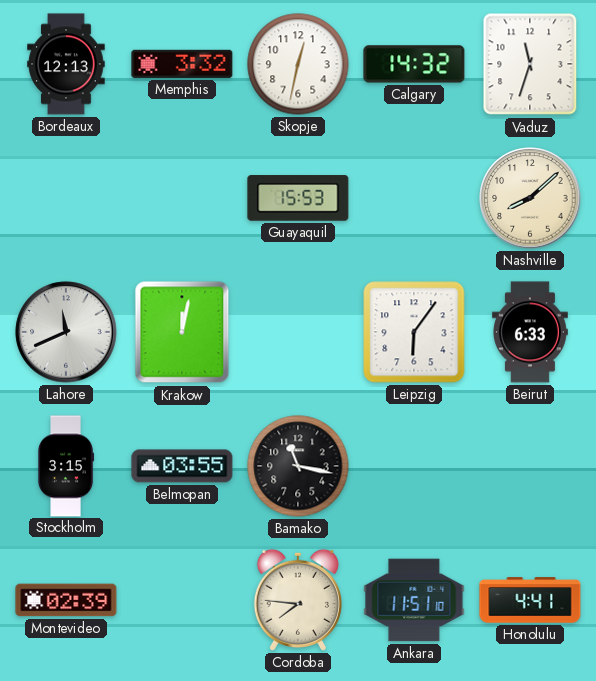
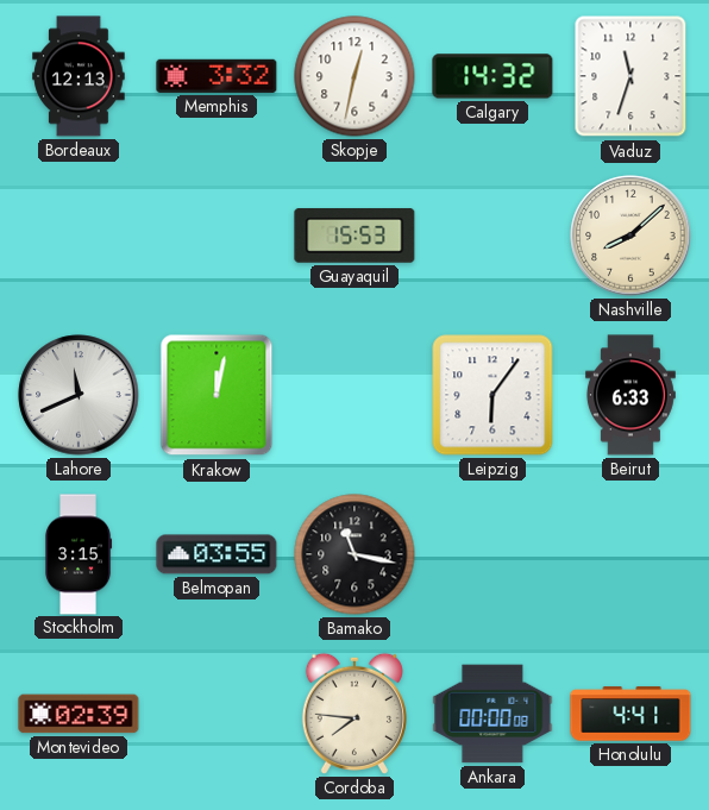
Ankara: 11:51 -> 00:00 (492, 714)
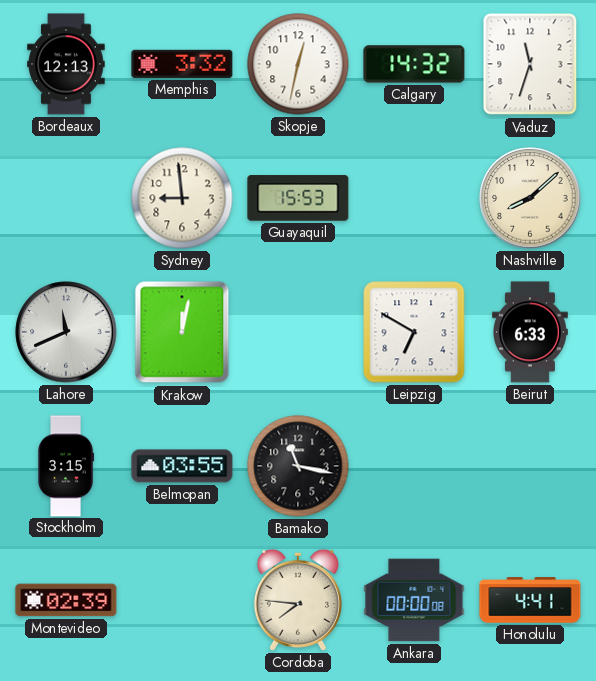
Sydney: none -> 8:59 (182, 198)
Leipzig: 6:06 -> 6:50 (414, 332)
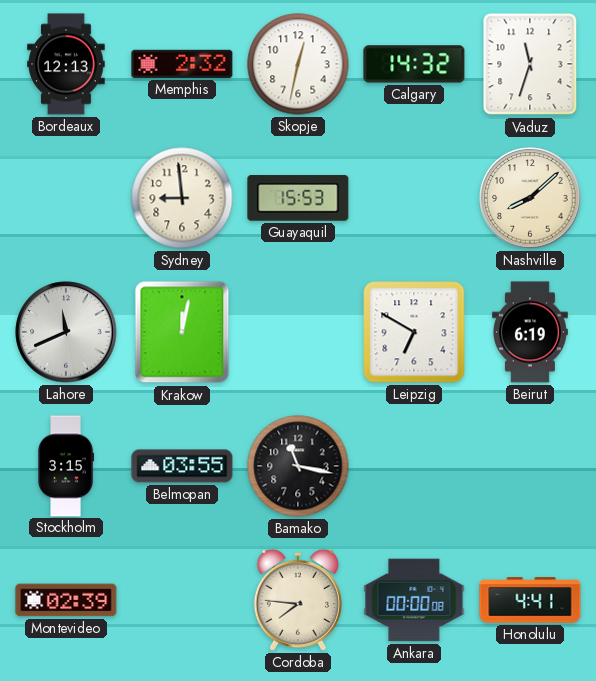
Memphis: 3:32 -> 2:32 (182, 64)
Beirut: 6:33 -> 6:19 (530, 332)
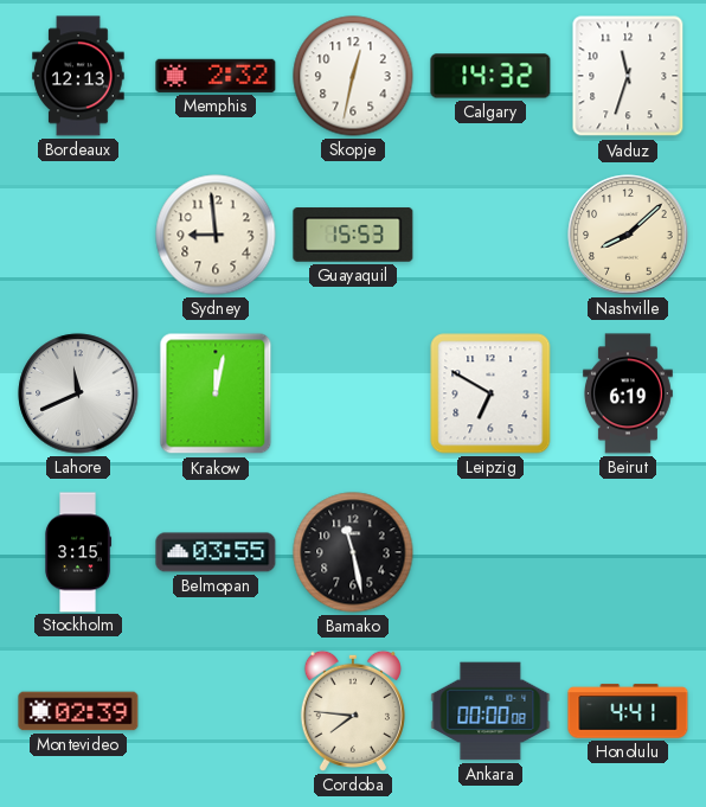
Bamako: 11:17 -> 11:28 (353, 552)
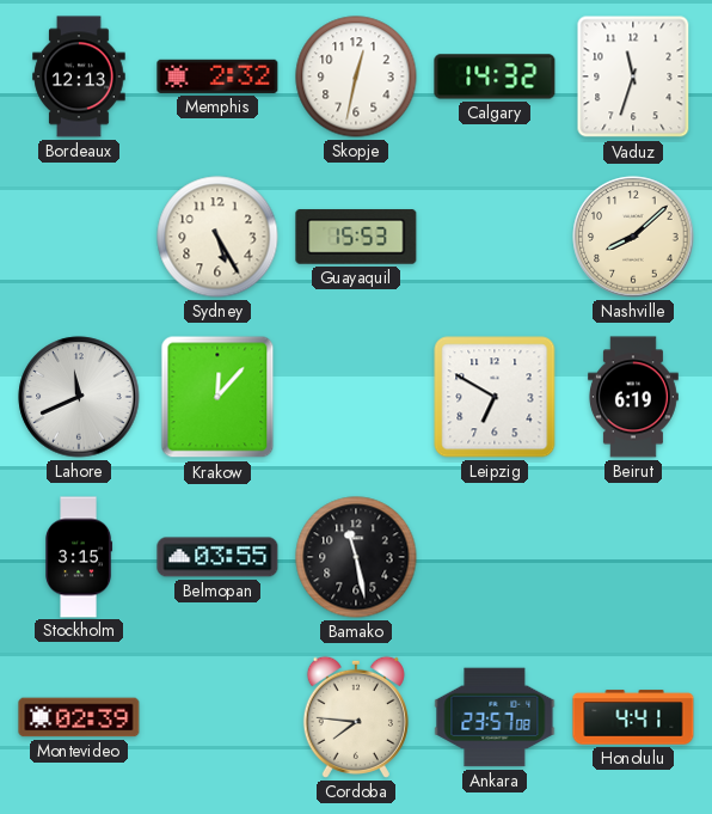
Sydney: 8:59 -> 5:25 (217, 237)
Krakow: 12:02 -> 12:07 (217, 397)
Ankara: 00:00 -> 23:57 (495, 717)
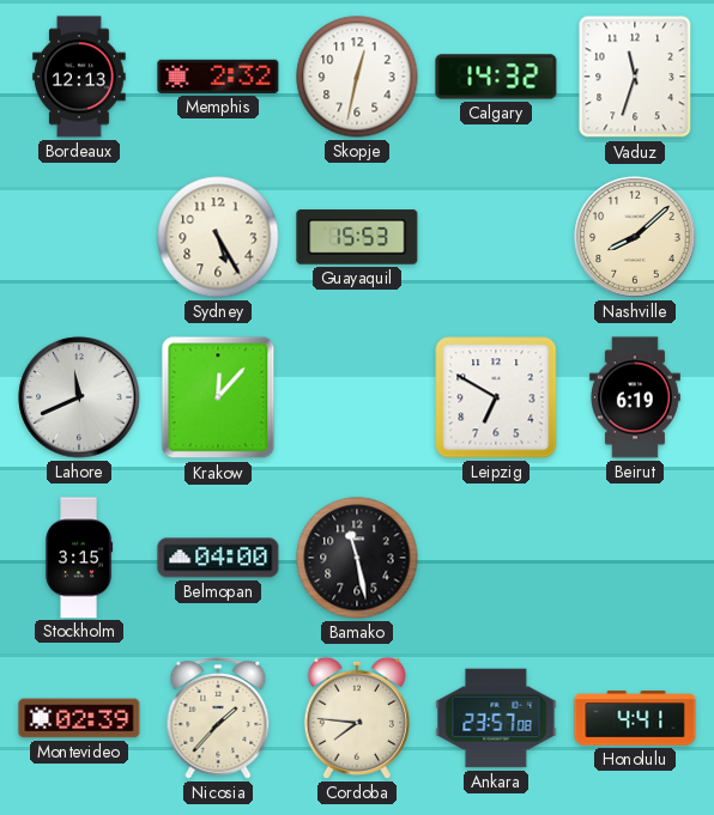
Belmopan: 03:55 -> 04:00 (218, 558)
Nicosia: none -> 1:37 (218, 718)
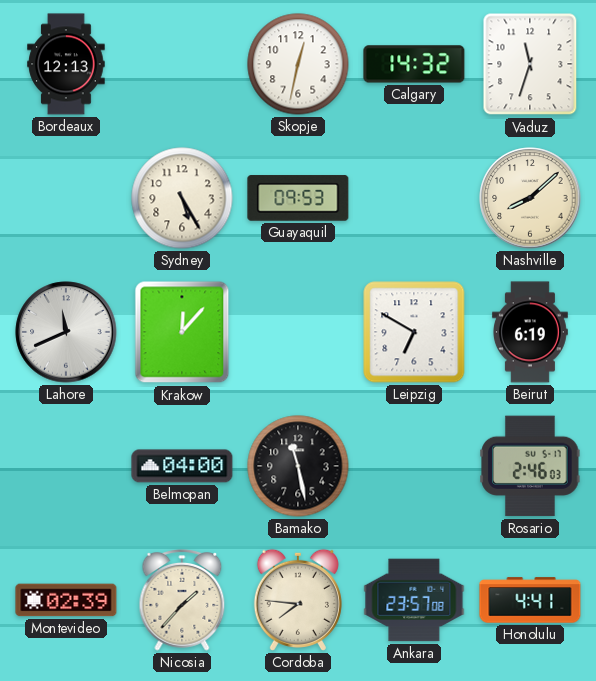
Memphis: 2:32 -> none (218, 77)
Guayaquil: 15:53 -> 09:53 (298, 198)
Stockholm: 3:15 -> none (80, 558)
Rosario: none -> 2:46 (530, 466)
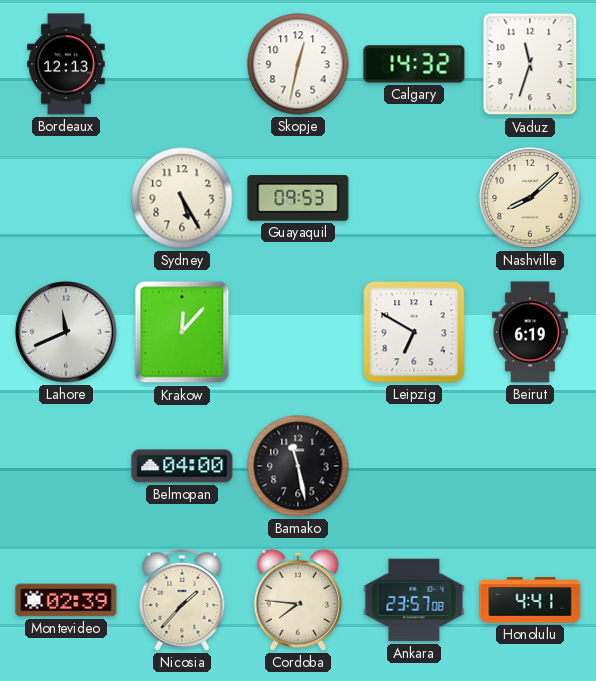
Rosario: 2:46 -> none (530, 466)
